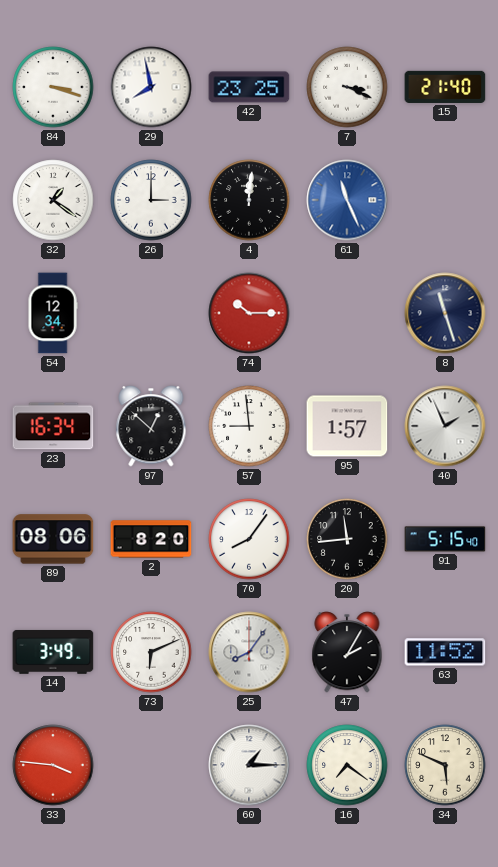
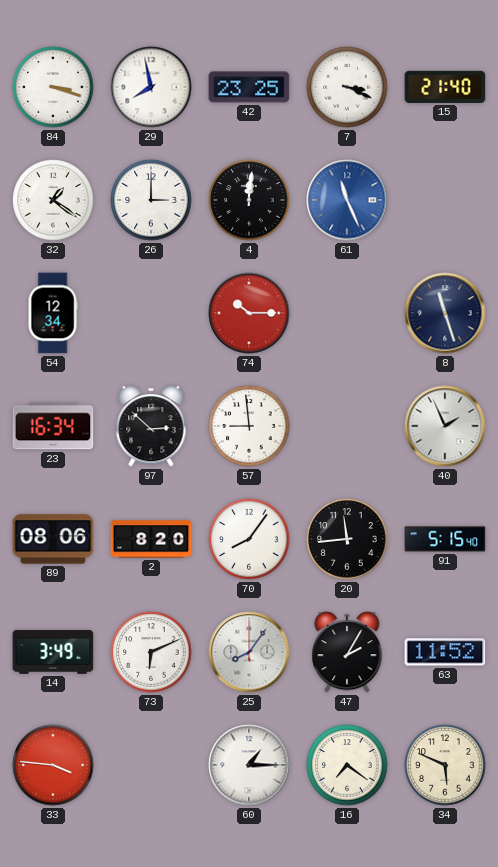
97: 12:52 -> 2:52 (151, 426)
95: 1:57 -> none (347, 426)
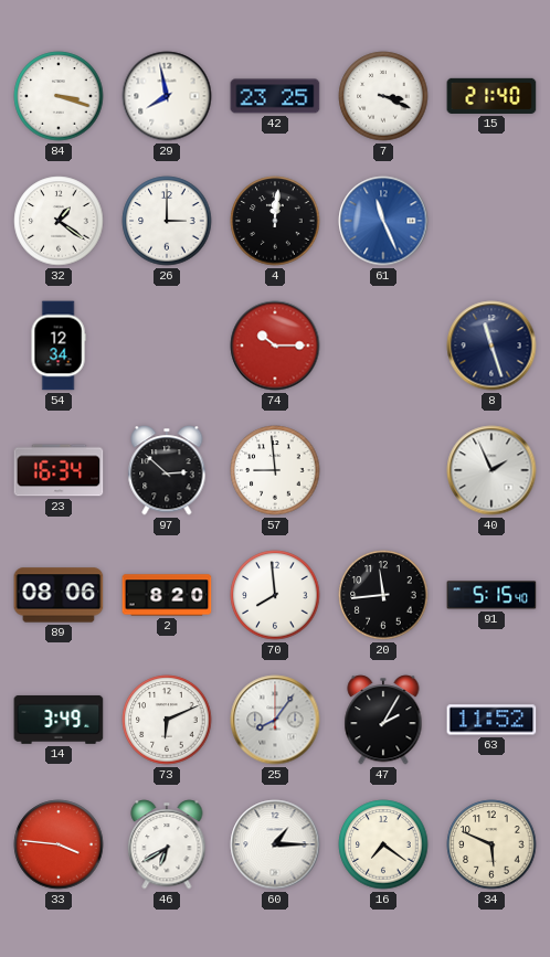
70: 8:06 -> 7:59 (275, 595)
46: none -> 6:40 (167, 844)
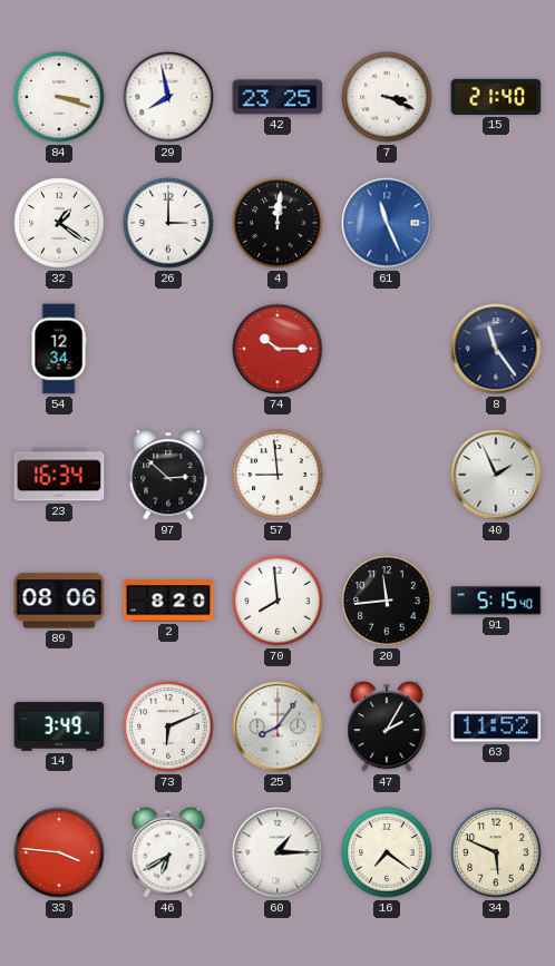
8: 11:27 -> 11:24 (496, 349)
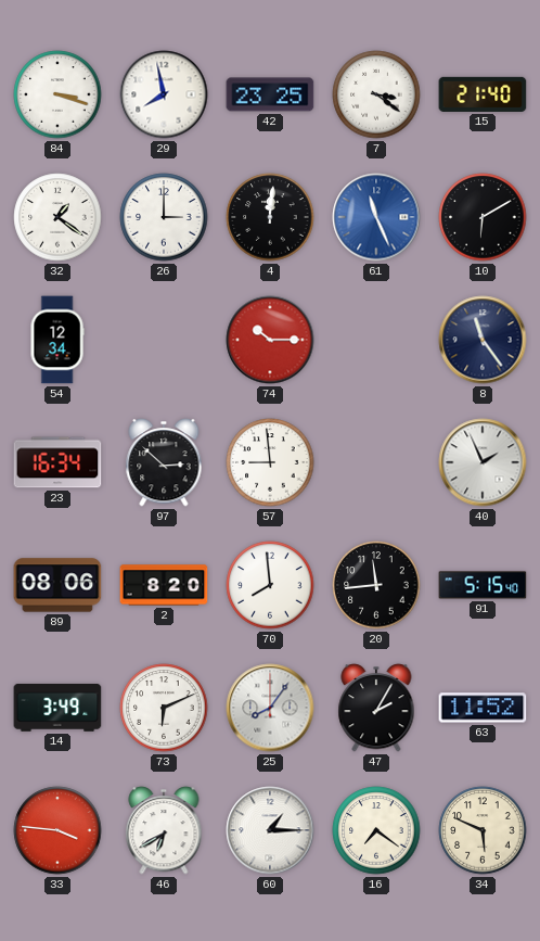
7: 3:19 -> 3:21 (376, 94)
10: none -> 6:10 (483, 217)
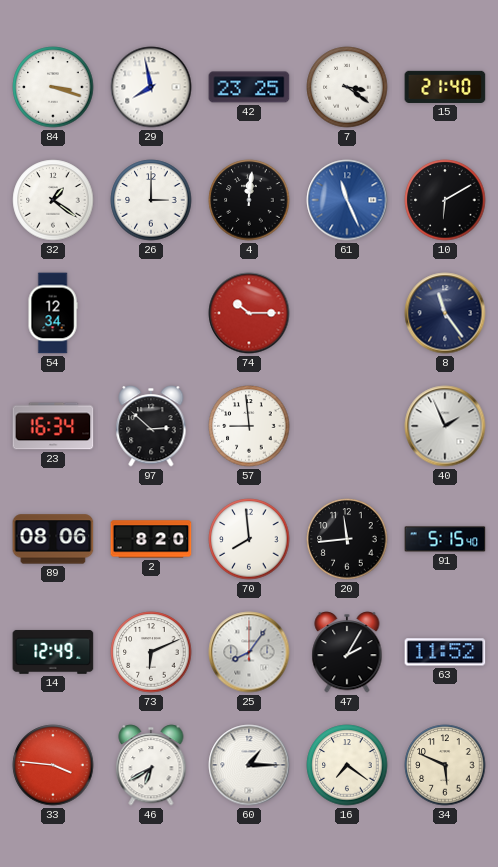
14: 3:49 -> 12:49 (53, 652)
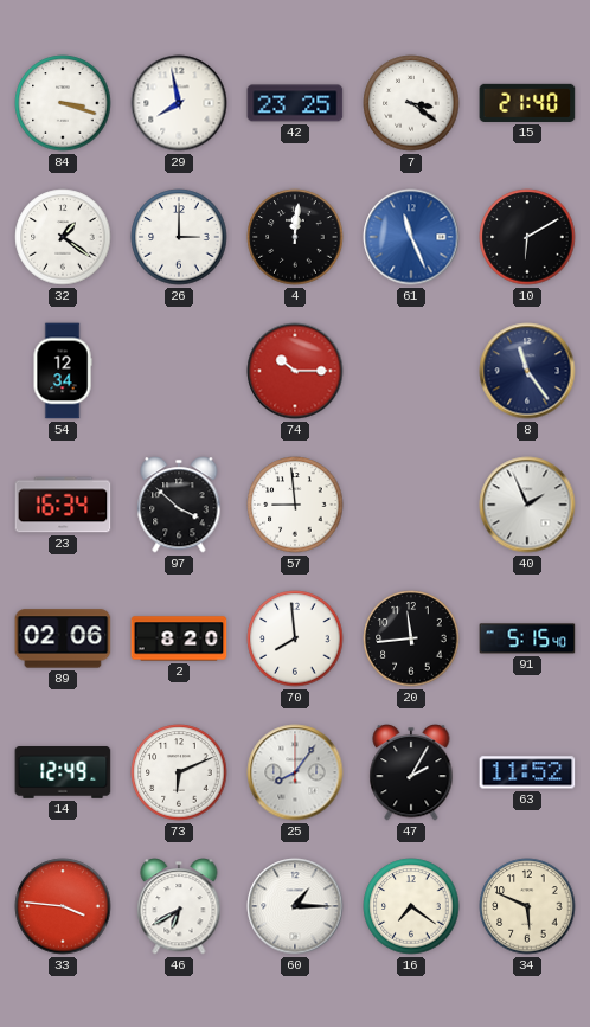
97: 2:52 -> 3:52 (179, 505)
89: 08:06 -> 02:06 (63, 638)
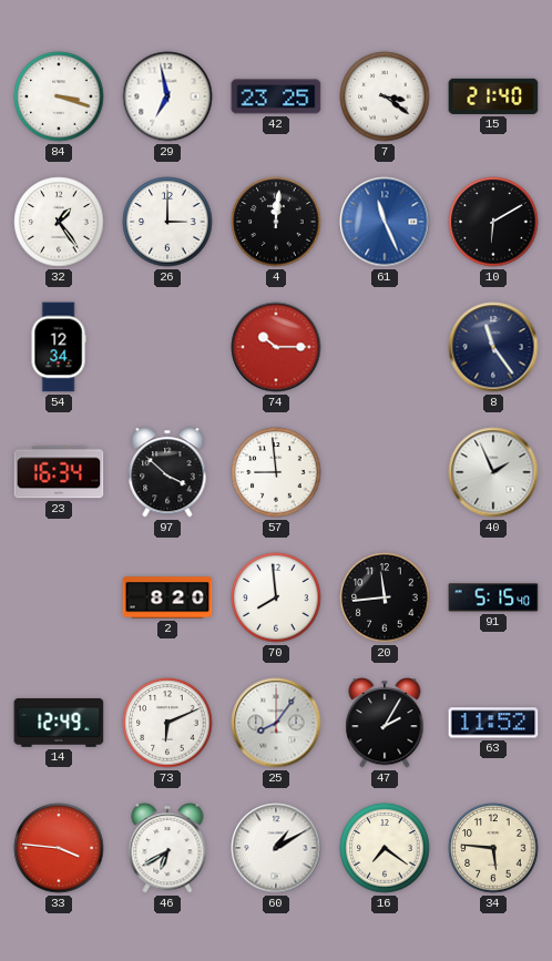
29: 7:58 -> 6:58 (167, 96)
32: 1:21 -> 1:24 (59, 222)
89: 02:06 -> none (63, 638)
60: 1:15 -> 1:10 (276, 848)
34: 5:49 -> 5:46 (493, 848)
